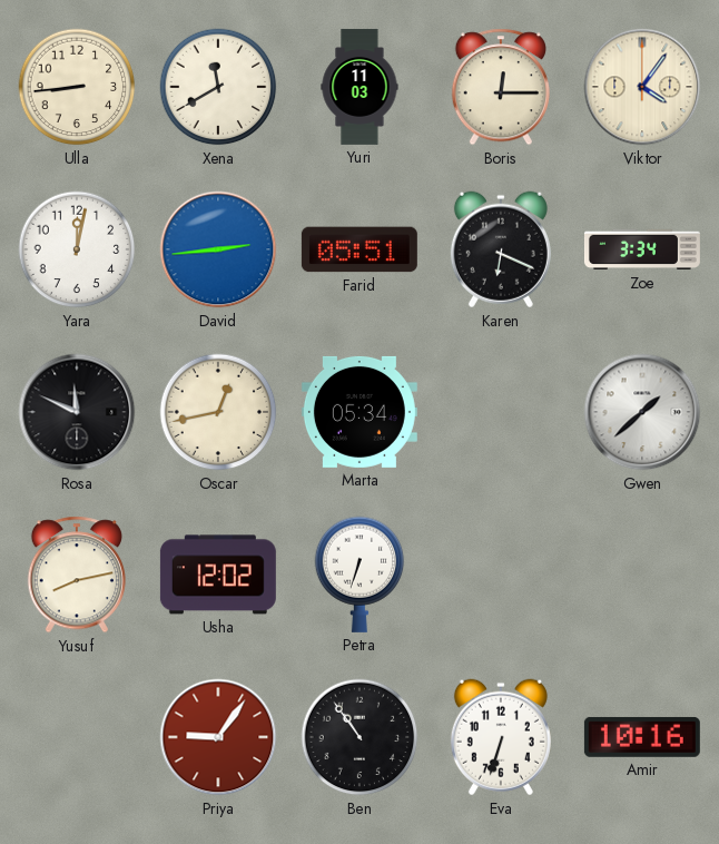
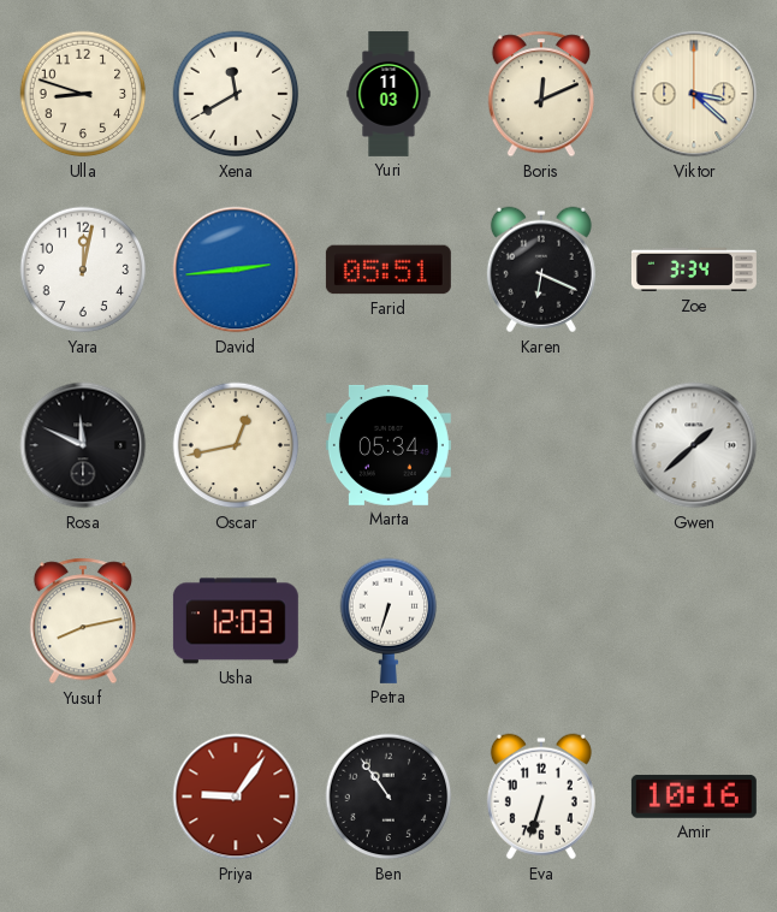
Ulla: 8:44 -> 8:48 (83, 94)
Boris: 12:15 -> 12:11 (541, 94)
Viktor: 4:06 -> 3:22 (694, 94)
Usha: 12:02 -> 12:03 (236, 621)
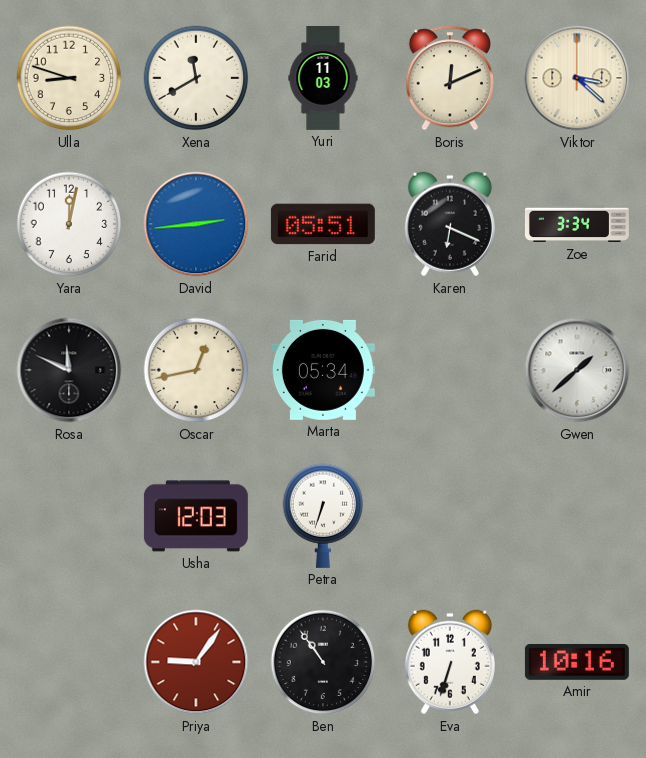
Yusuf: 8:13 -> none (83, 621)
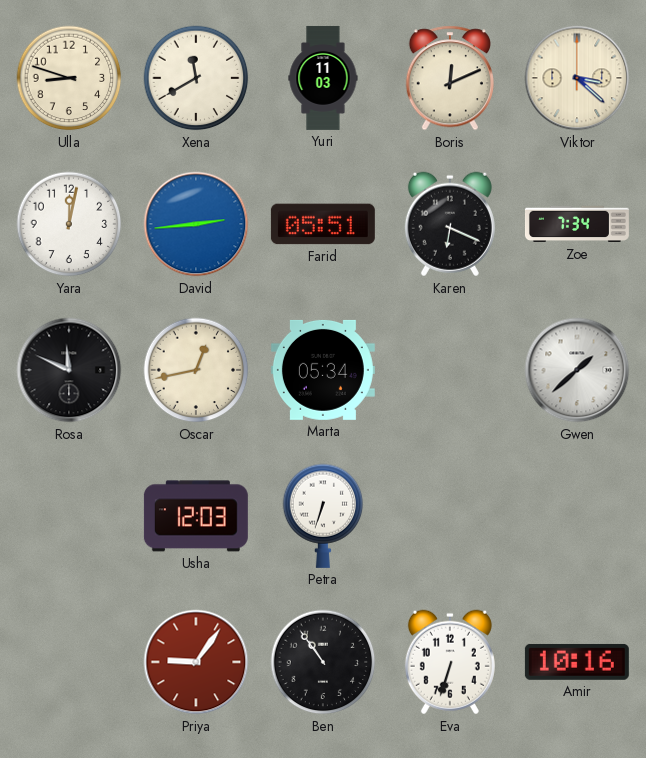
Zoe: 3:34 -> 7:34 (577, 224)
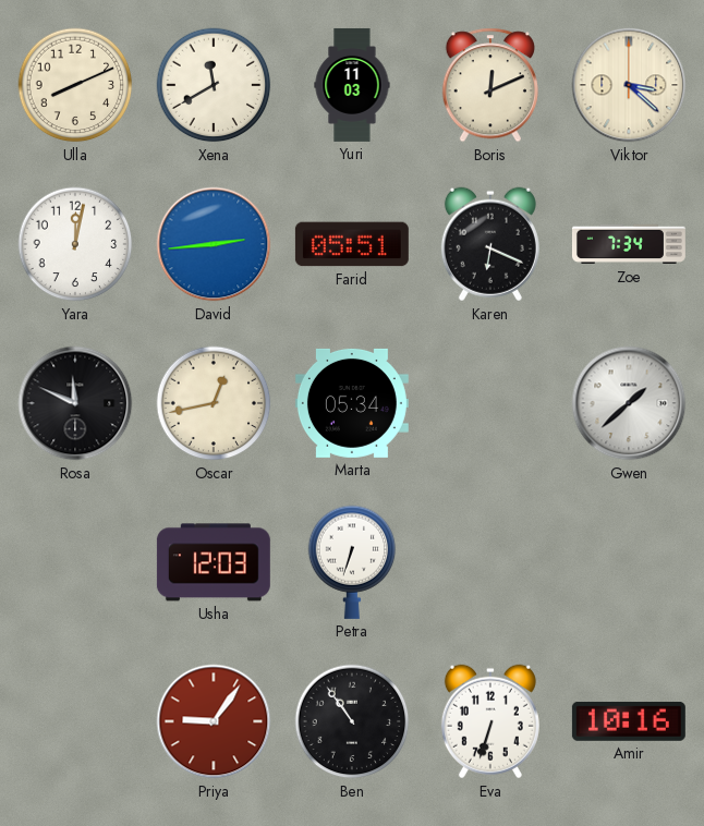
Ulla: 8:48 -> 8:11 (75, 85)
